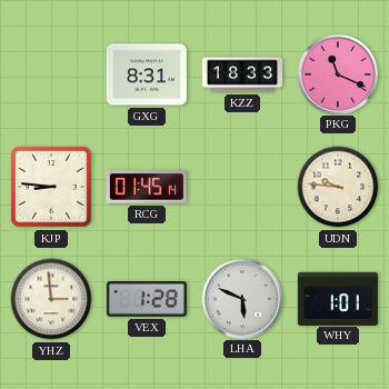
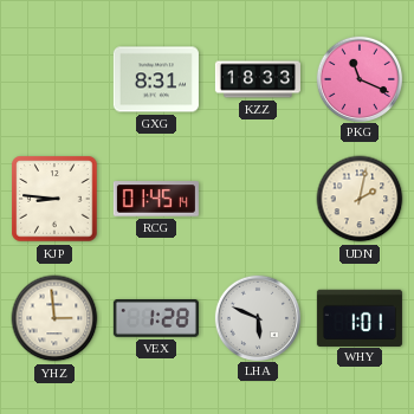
UDN: 9:46 -> 2:02 (360, 199)
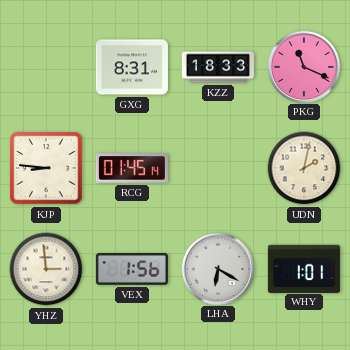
VEX: 1:28 -> 1:56 (132, 270)
LHA: 5:49 -> 6:20 (217, 268)
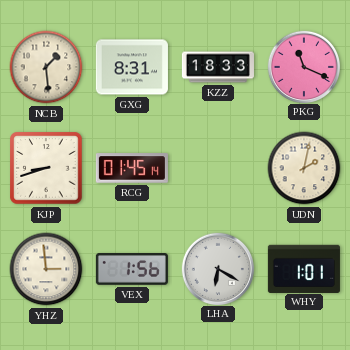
NCB: none -> 1:29 (46, 67)
KJP: 8:46 -> 8:42 (46, 168)
